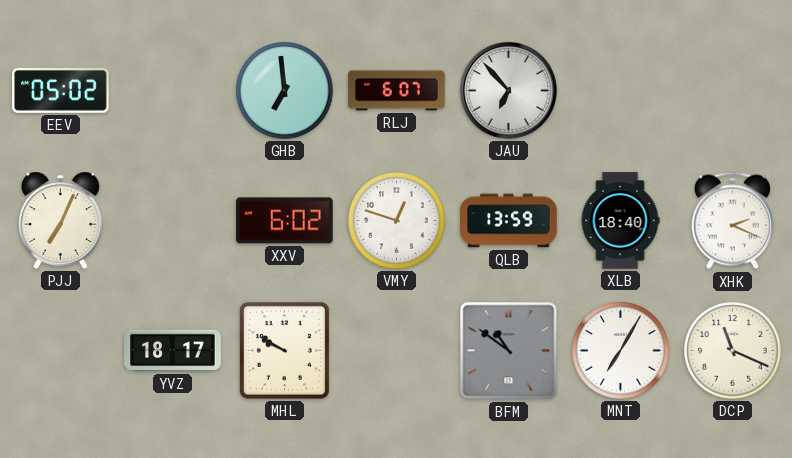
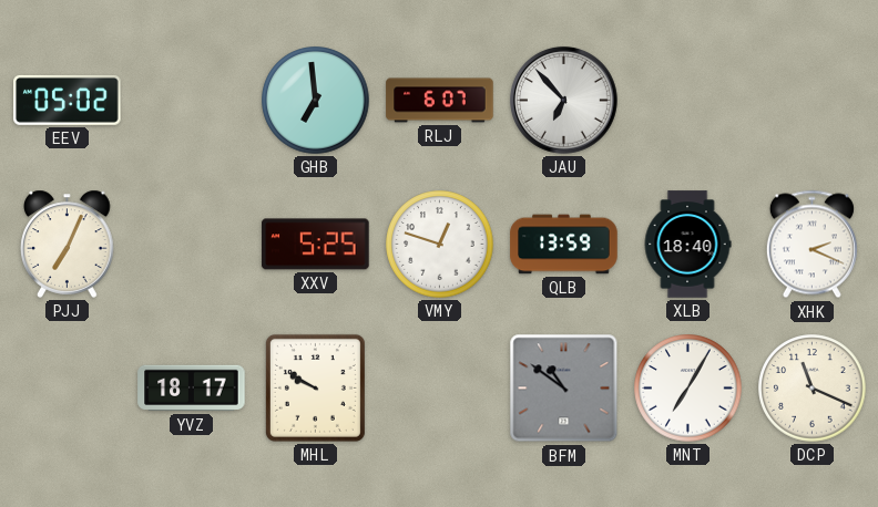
XXV: 6:02 -> 5:25 (316, 245)
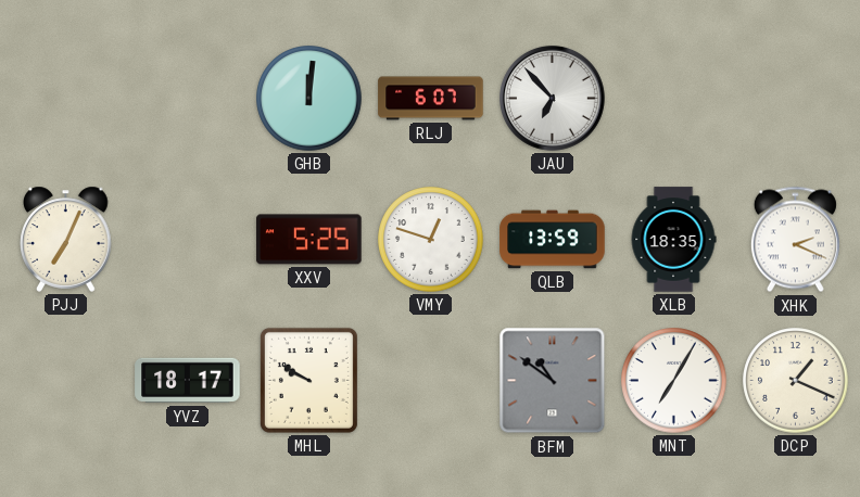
EEV: 05:02 -> none (68, 100)
GHB: 6:59 -> 12:01 (309, 99)
XLB: 18:40 -> 18:35 (673, 240)
DCP: 11:19 -> 1:19 (796, 381)
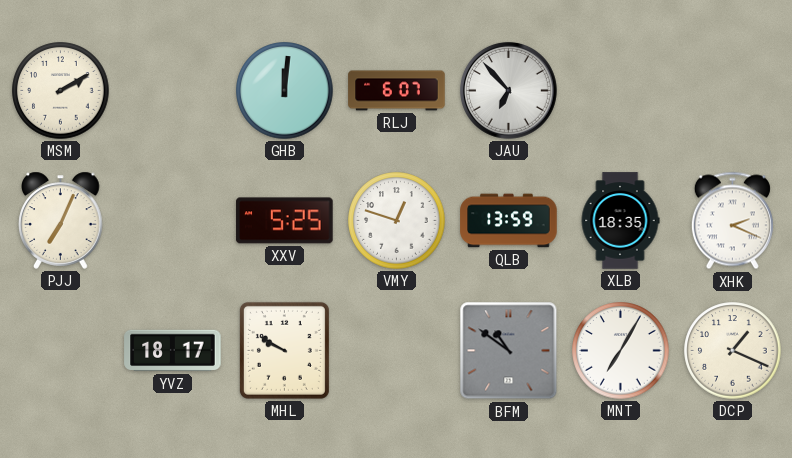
MSM: none -> 2:10 (61, 91)
